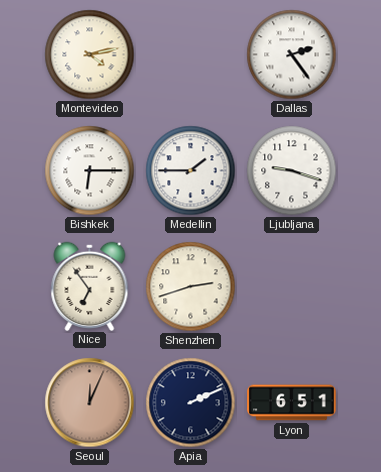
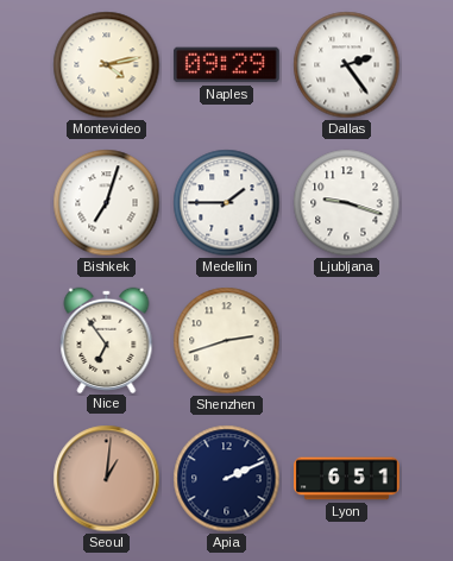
Naples: none -> 09:29 (226, 65)
Bishkek: 6:15 -> 7:03 (107, 203)
Seoul: 12:04 -> 1:01 (107, 479)
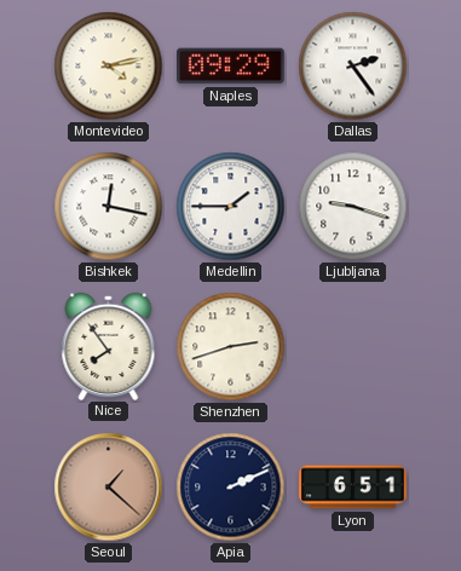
Bishkek: 7:03 -> 12:17 (109, 207)
Nice: 6:54 -> 7:54 (109, 346)
Seoul: 1:01 -> 1:22 (109, 488)
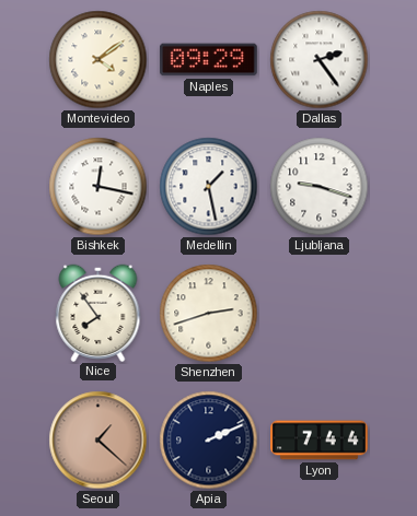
Montevideo: 4:13 -> 4:09 (99, 60)
Medellin: 1:45 -> 1:28 (209, 187)
Lyon: 6:51 -> 7:44 (320, 441)
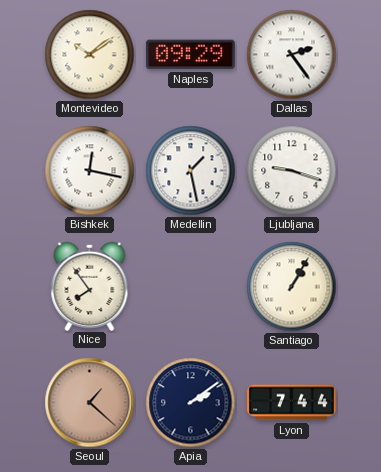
Montevideo: 4:09 -> 10:09 (90, 55)
Shenzhen: 2:42 -> none (209, 314)
Santiago: none -> 1:05 (292, 287)
Apia: 2:11 -> 2:09 (191, 403)
